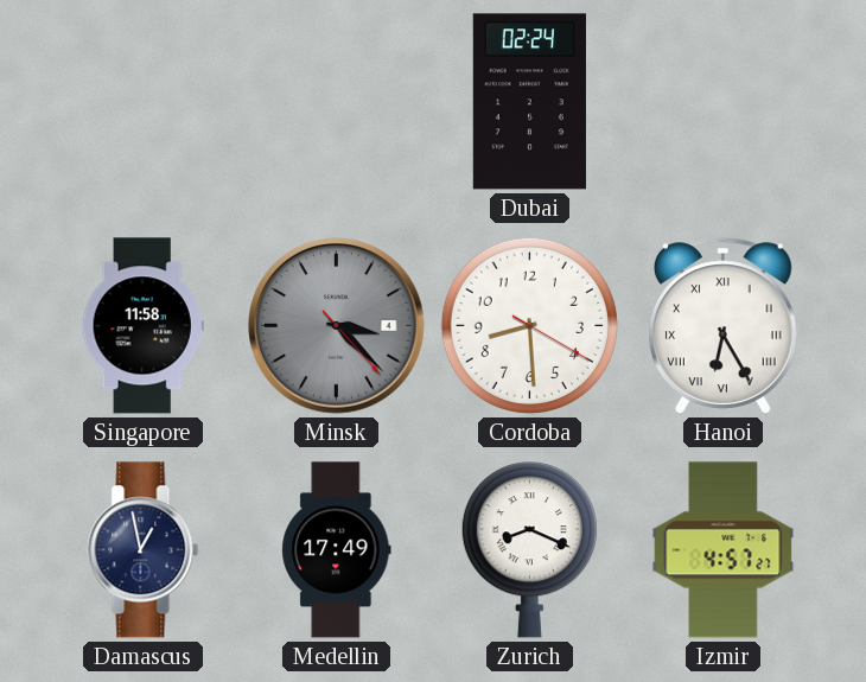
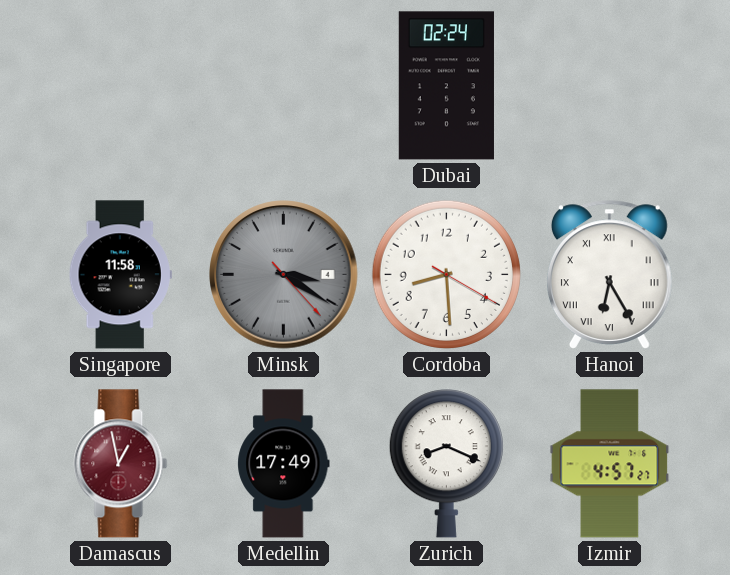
Minsk: 3:22 -> 3:20 (284, 275)
Damascus dial: navy -> burgundy (121, 464)
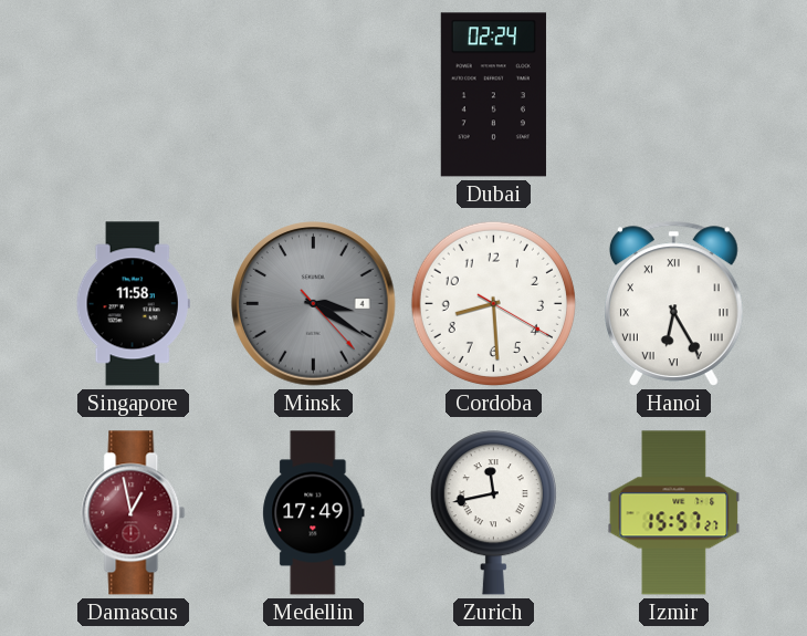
Zurich: 8:19 -> 11:43 (493, 513)
Izmir: 4:57 -> 15:57 (674, 513)
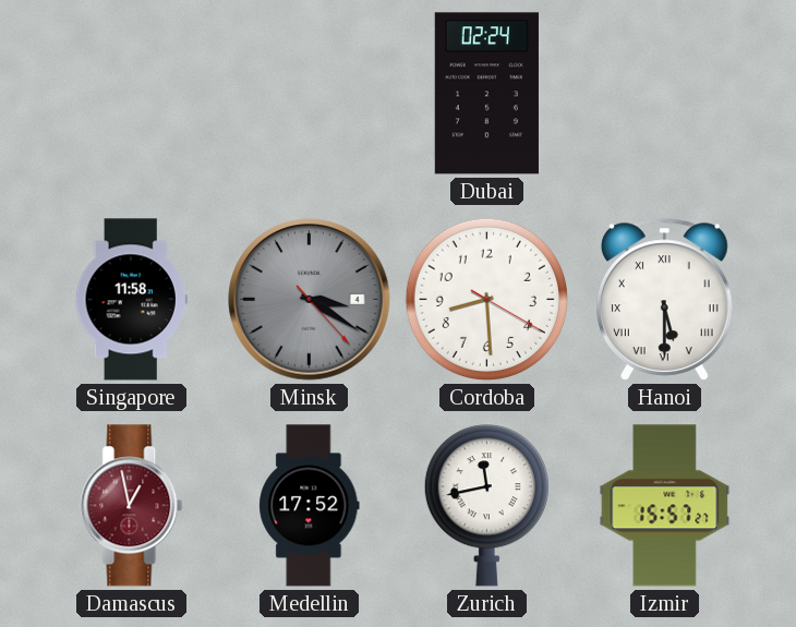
Hanoi: 6:25 -> 5:30 (664, 299)
Medellin: 17:49 -> 17:52 (310, 506)
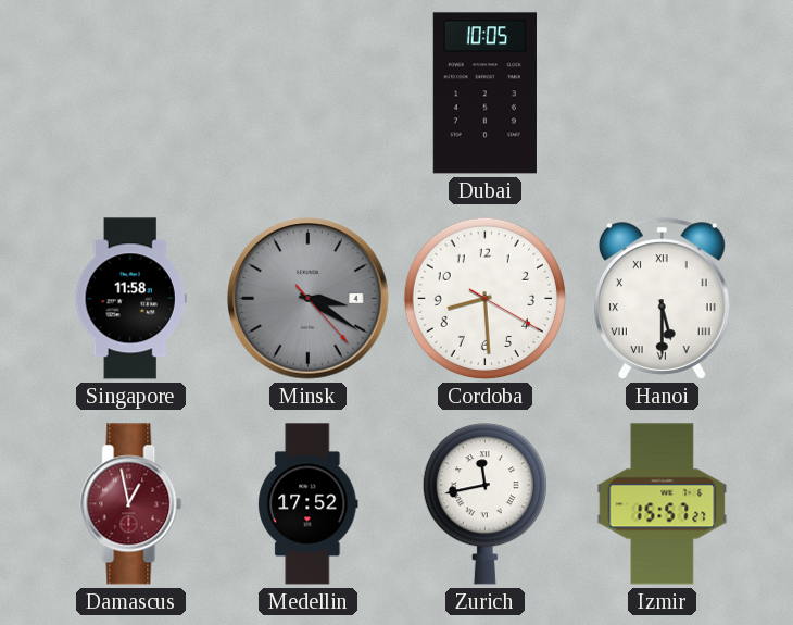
Dubai: 02:24 -> 10:05 (484, 93)
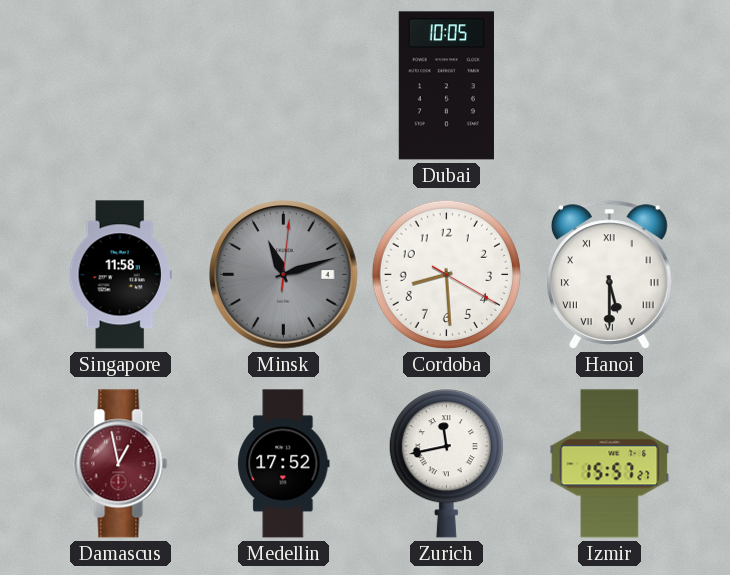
Minsk: 3:20 -> 11:12 (284, 275)
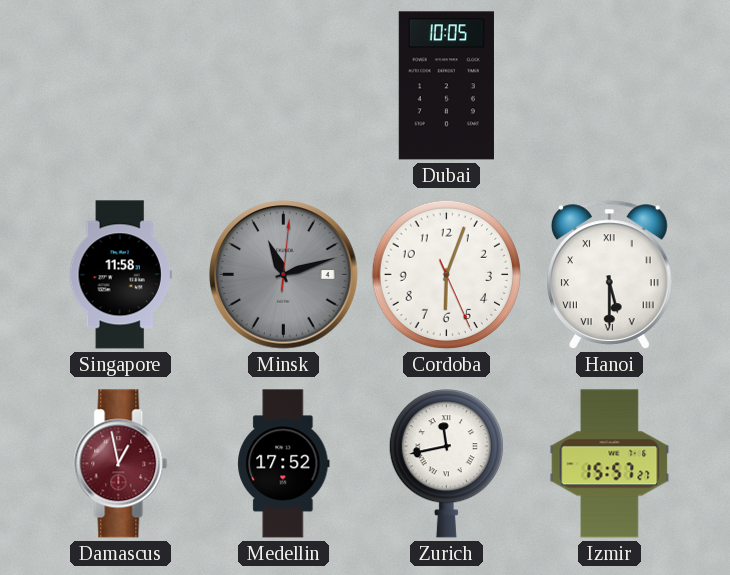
Cordoba: 8:29 -> 6:03 (446, 274)
